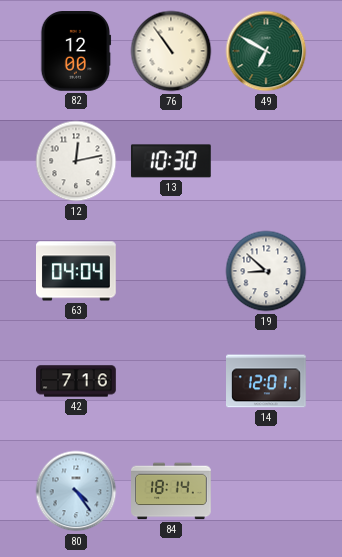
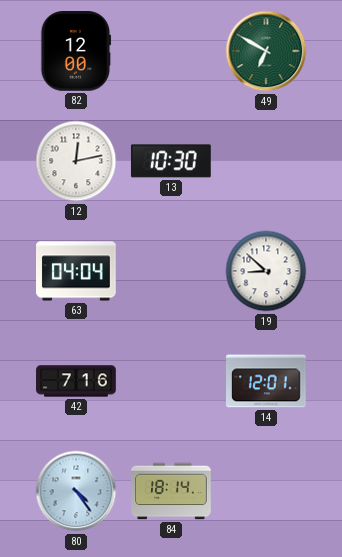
76: 10:54 -> none (171, 51)
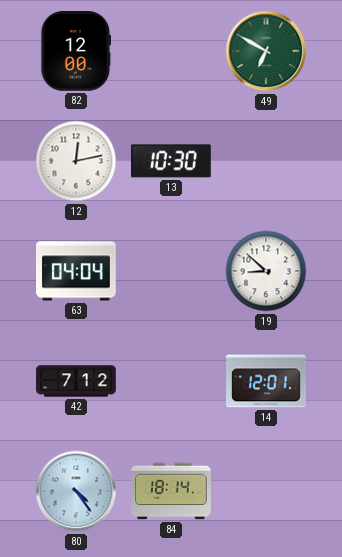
42: 7:16 -> 7:12 (76, 381)
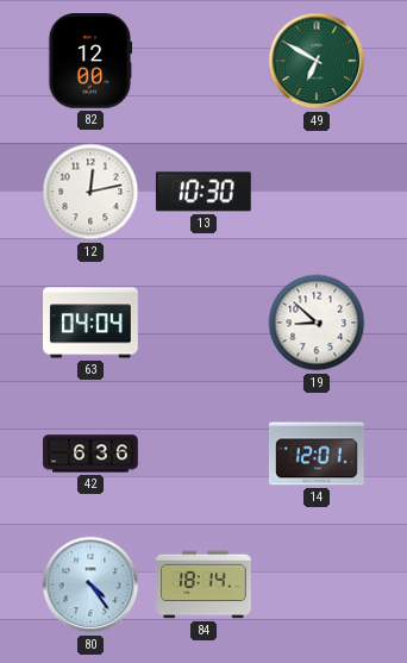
42: 7:12 -> 6:36 (90, 454)
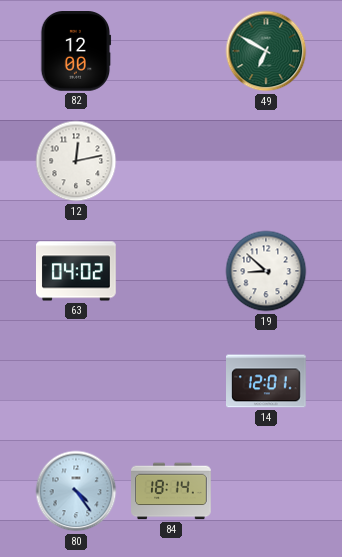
13: 10:30 -> none (203, 192)
63: 04:04 -> 04:02 (77, 271)
42: 6:36 -> none (90, 454)
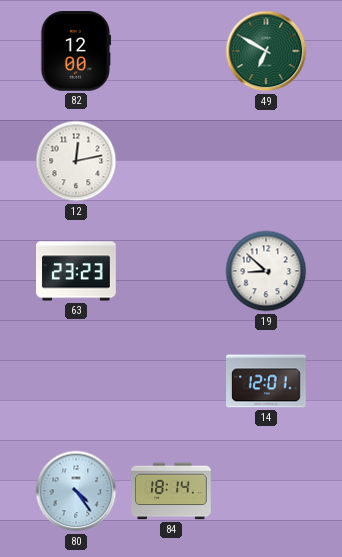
63: 04:02 -> 23:23 (77, 271)
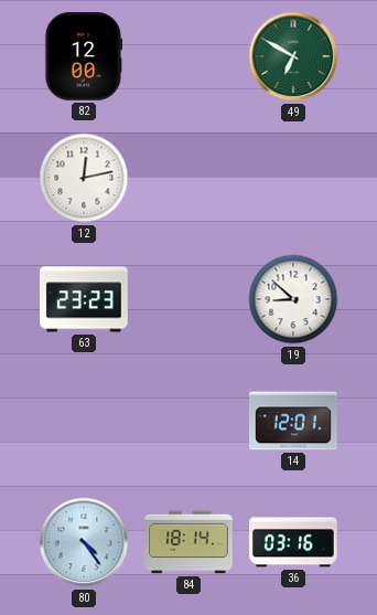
36: none -> 03:16 (294, 542)
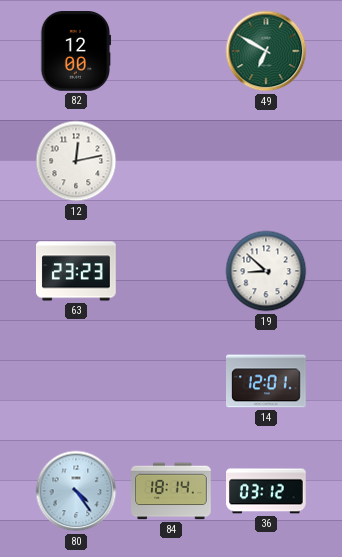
36: 03:16 -> 03:12 (267, 491)
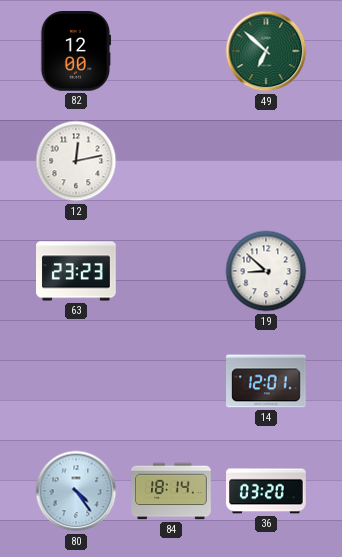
49: 6:50 -> 6:52 (266, 51)
36: 03:12 -> 03:20 (267, 491)
